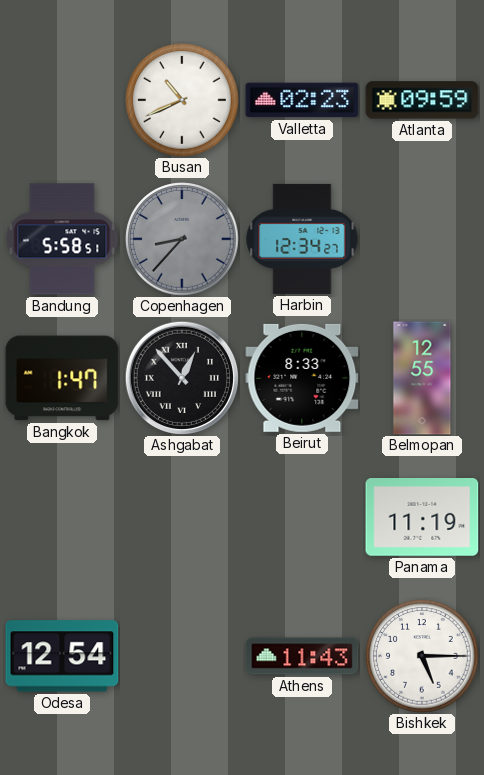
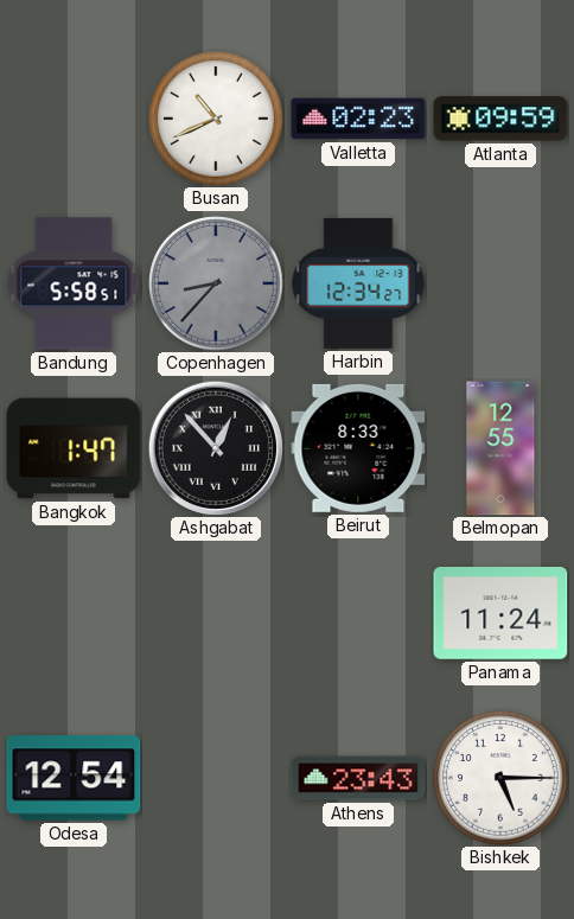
Panama: 11:19 -> 11:24 (500, 614)
Athens: 11:43 -> 23:43 (358, 778)
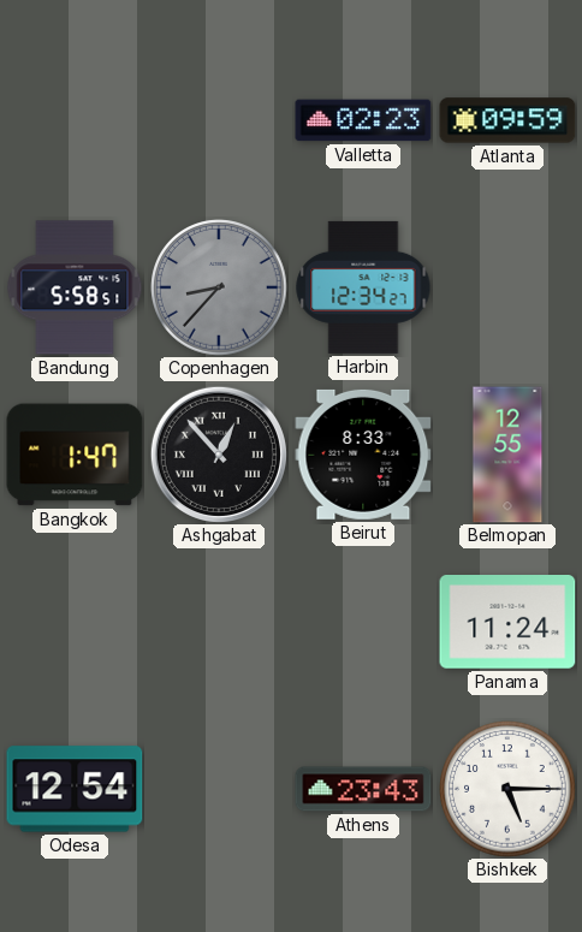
Busan: 10:41 -> none (216, 119)
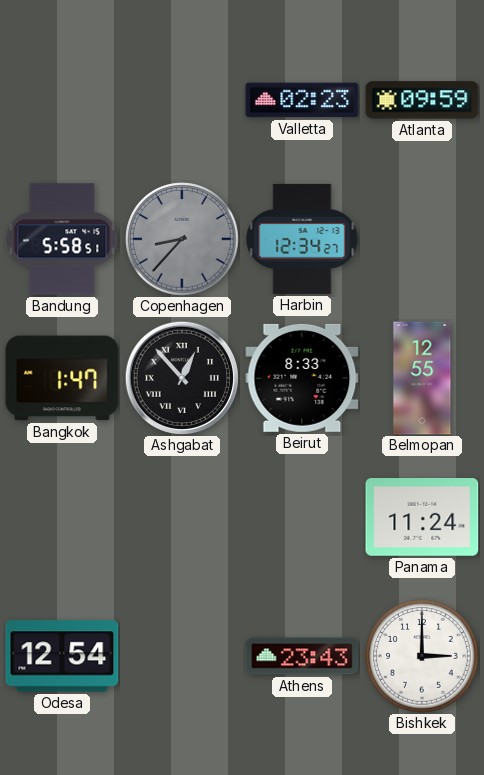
Bishkek: 5:15 -> 3:00 (422, 656)
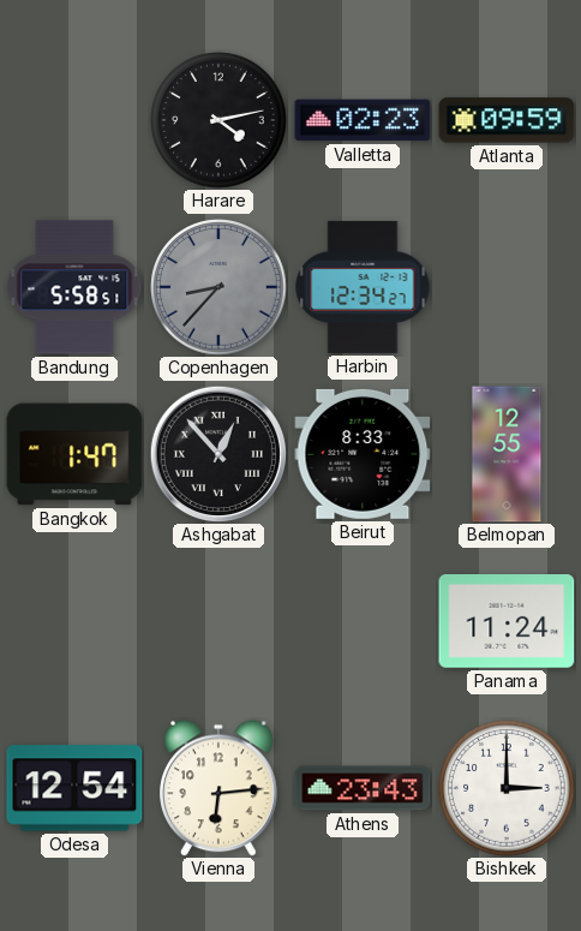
Harare: none -> 4:13 (218, 120)
Vienna: none -> 6:14 (220, 788)
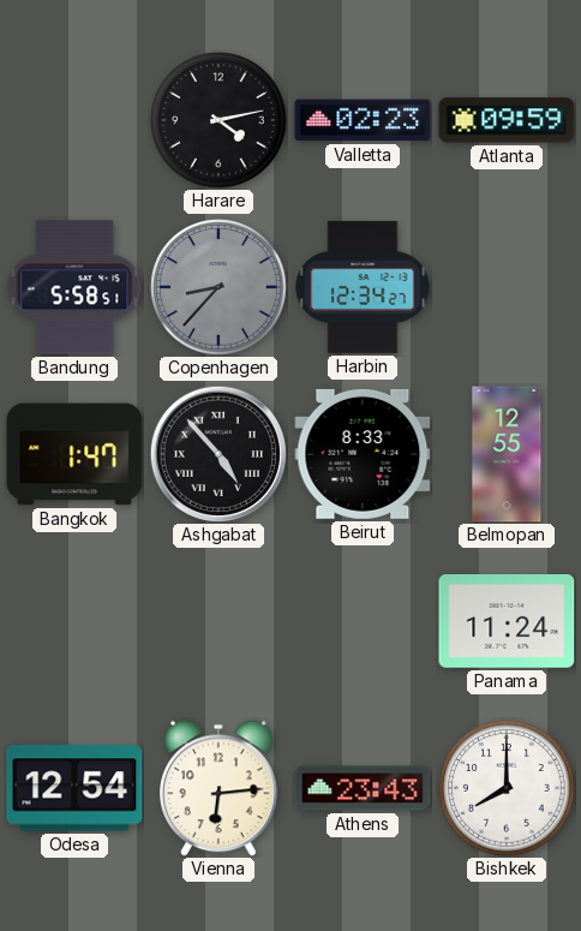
Ashgabat: 12:53 -> 4:53 (217, 453)
Bishkek: 3:00 -> 8:00 (507, 788)
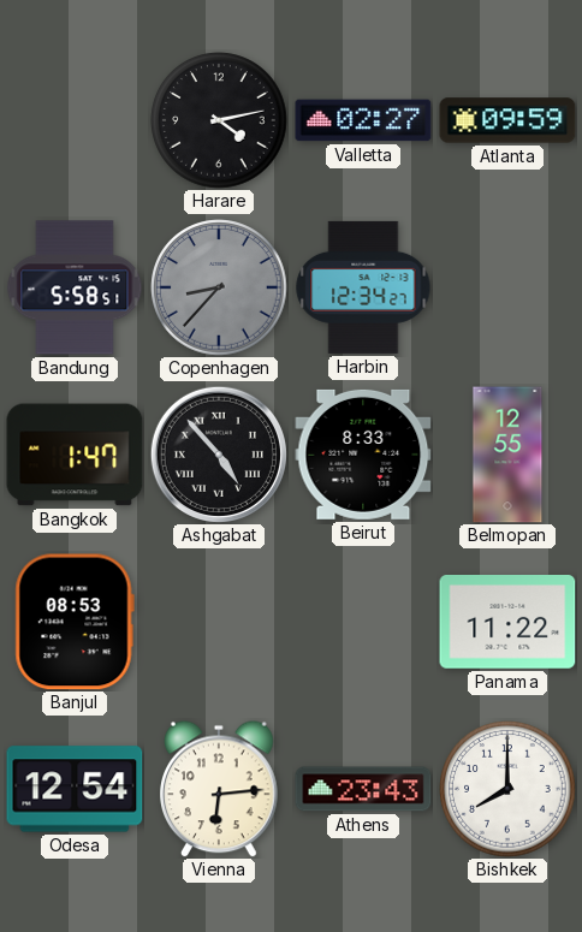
Valletta: 02:23 -> 02:27 (363, 120)
Banjul: none -> 08:53 (75, 622)
Panama: 11:24 -> 11:22 (507, 623)
